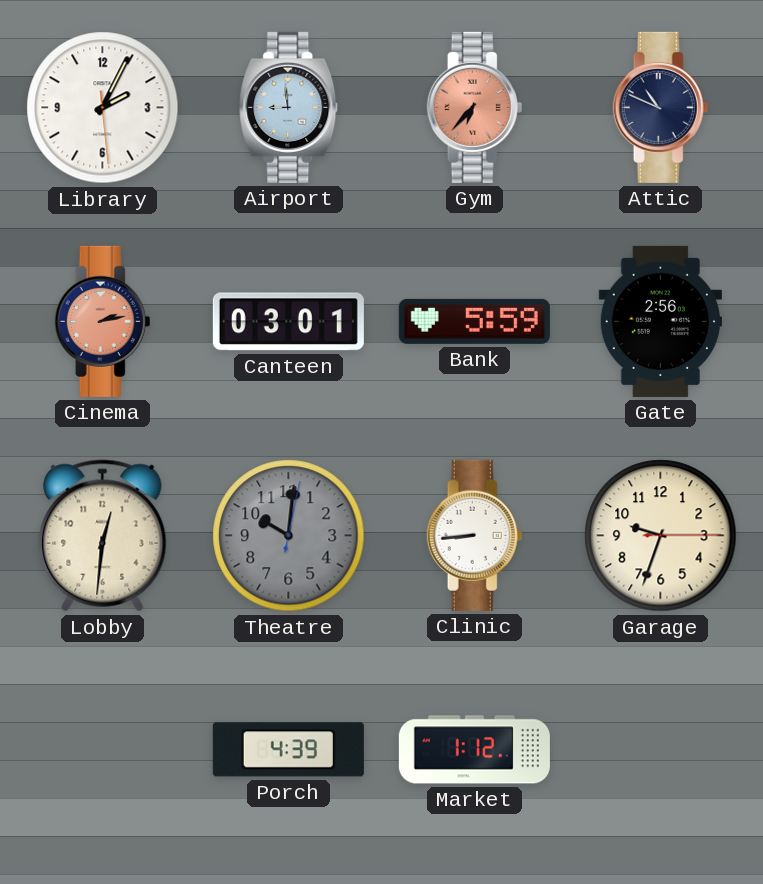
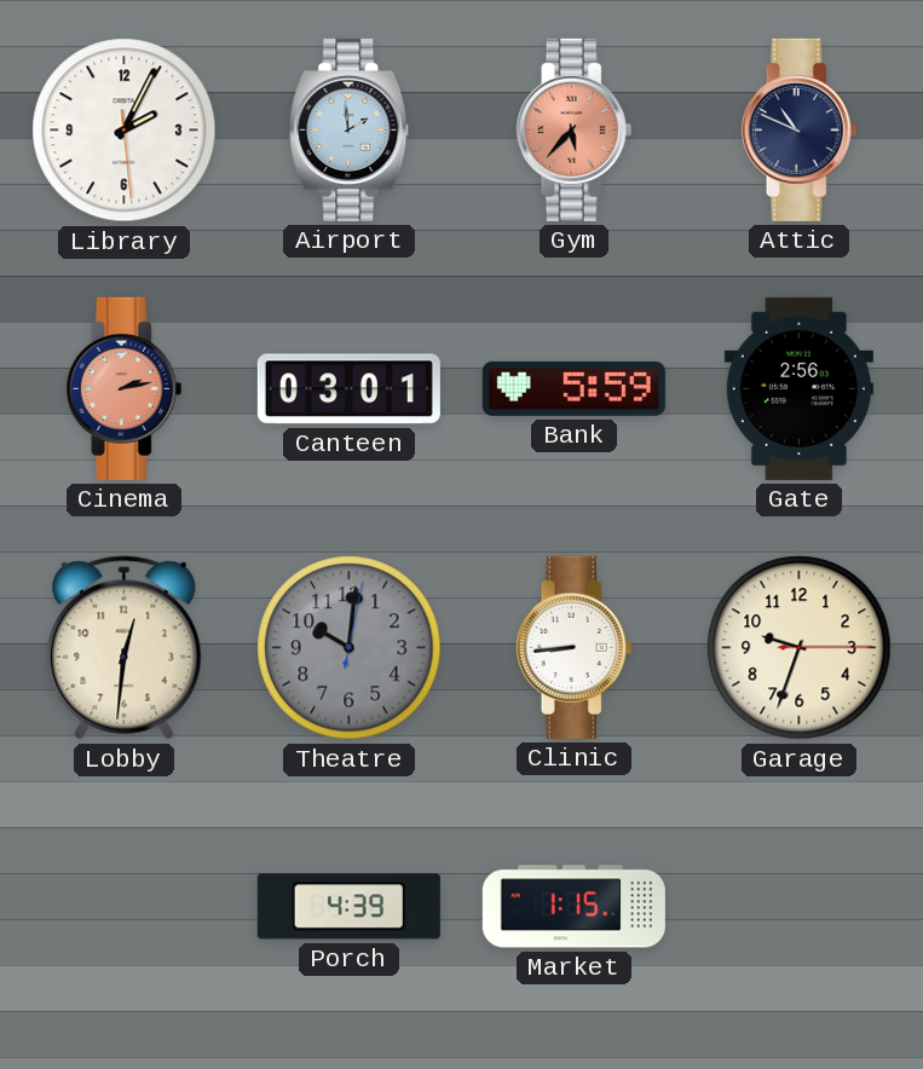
Airport: 8:59 -> 1:59 (350, 129)
Gym: 6:37 -> 5:37 (575, 129)
Market: 1:12 -> 1:15 (573, 907)
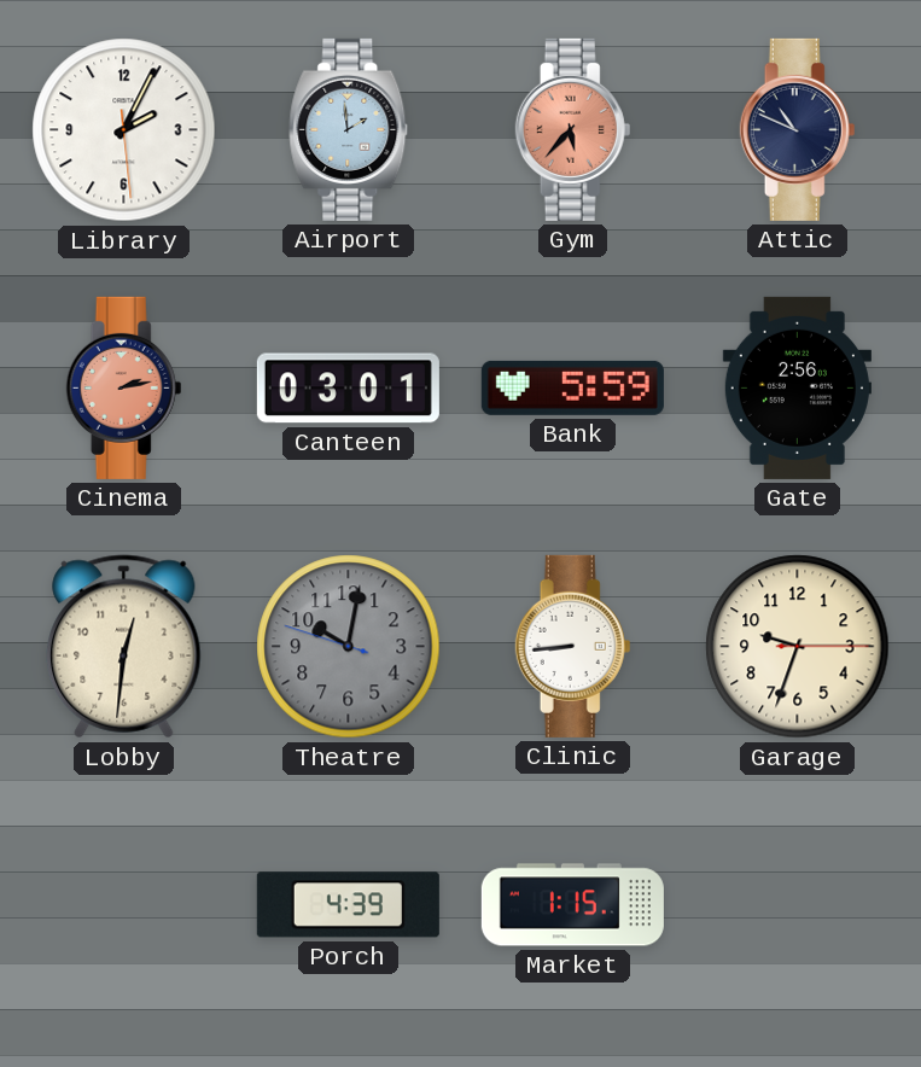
Theatre: 10:01:02 -> 10:01:48 (349, 647)
